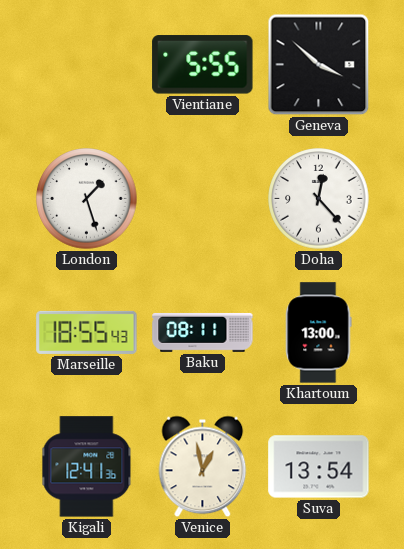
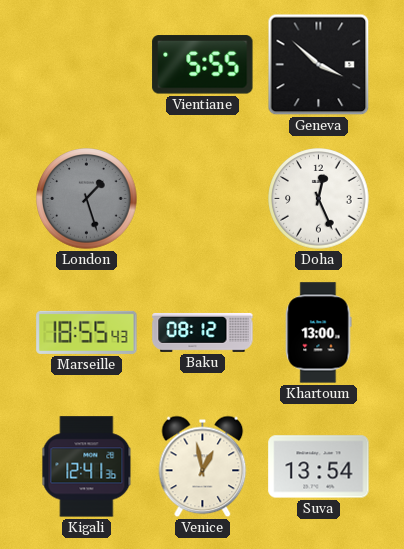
London dial: white -> grey (87, 199)
Doha: 12:23 -> 12:26 (319, 199)
Baku: 08:11 -> 08:12 (203, 332)
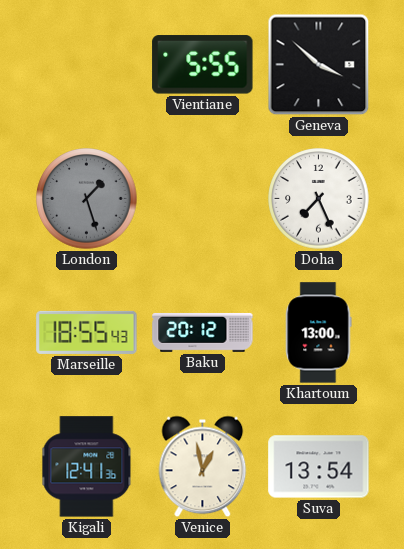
Doha: 12:26 -> 7:26 (319, 199)
Baku: 08:12 -> 20:12 (203, 332)
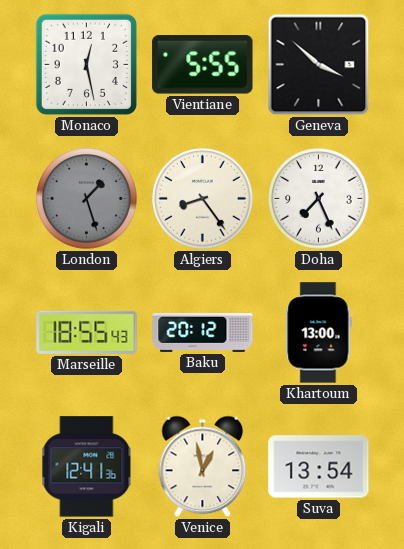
Monaco: none -> 12:28 (86, 64)
Algiers: none -> 8:24 (203, 199)
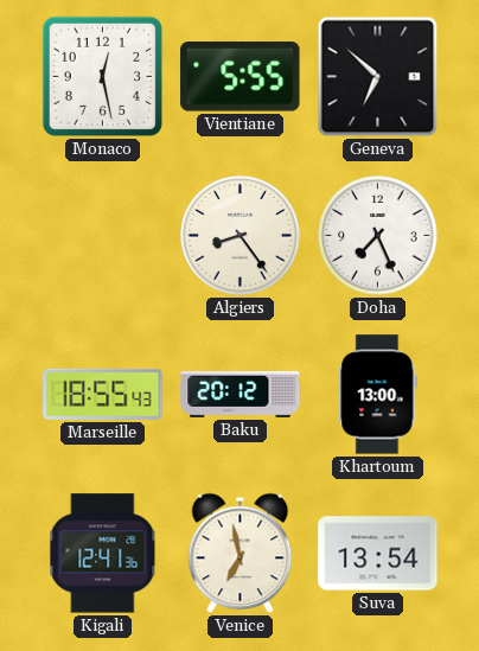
Geneva: 3:52 -> 6:52 (378, 77)
London: 1:27 -> none (87, 199)
Venice: 12:58 -> 6:58 (241, 554)
